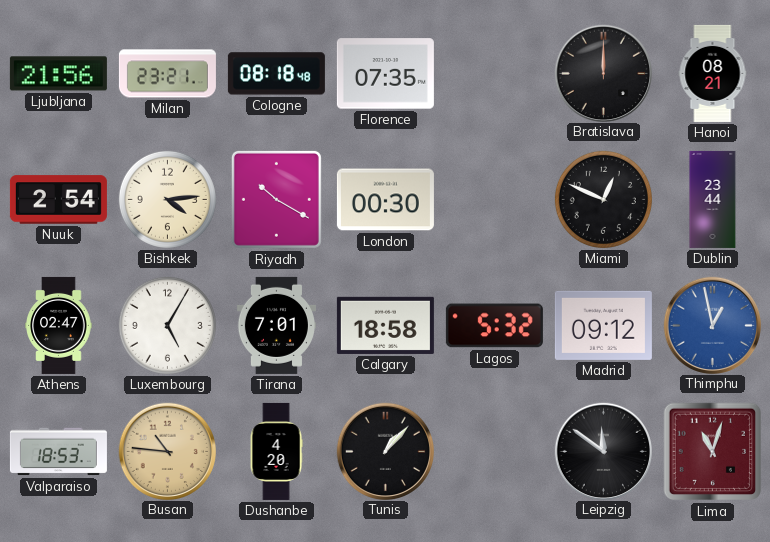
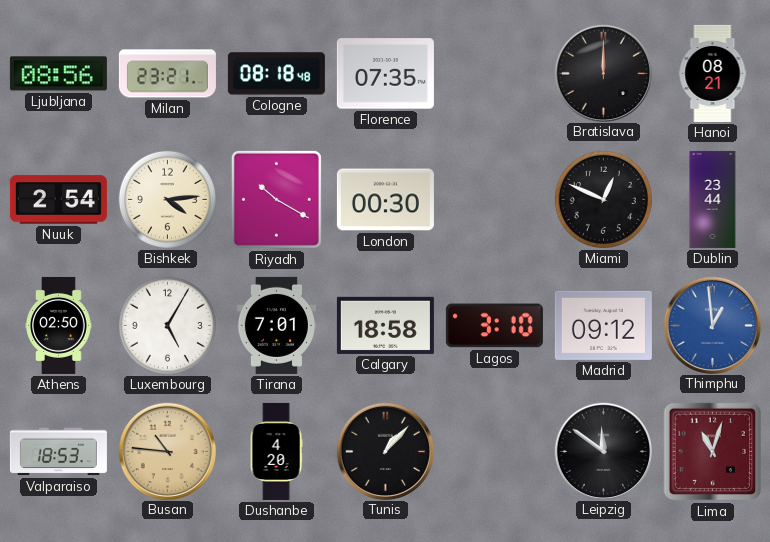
Ljubljana: 21:56 -> 08:56 (58, 74)
Athens: 02:47 -> 02:50 (59, 325)
Lagos: 5:32 -> 3:10 (494, 326)
Thimphu: 12:58 -> 12:59 (712, 325)
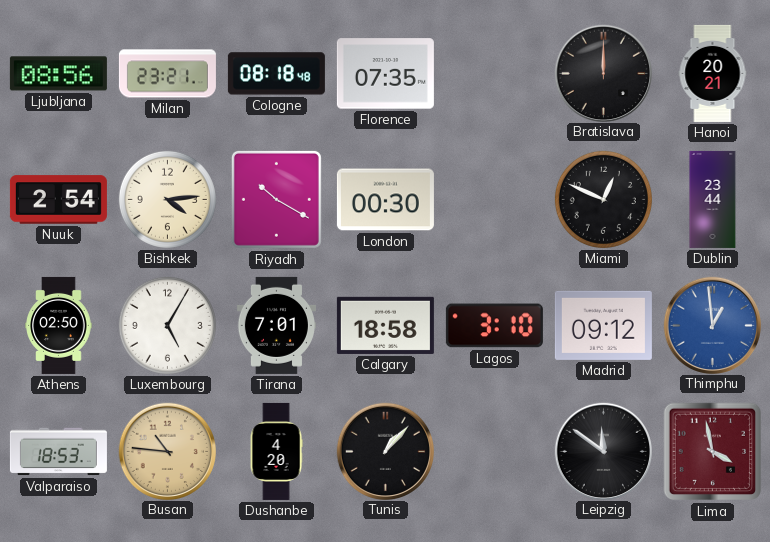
Hanoi: 08:21 -> 20:21 (713, 73)
Lima: 11:03 -> 3:58 (713, 452)
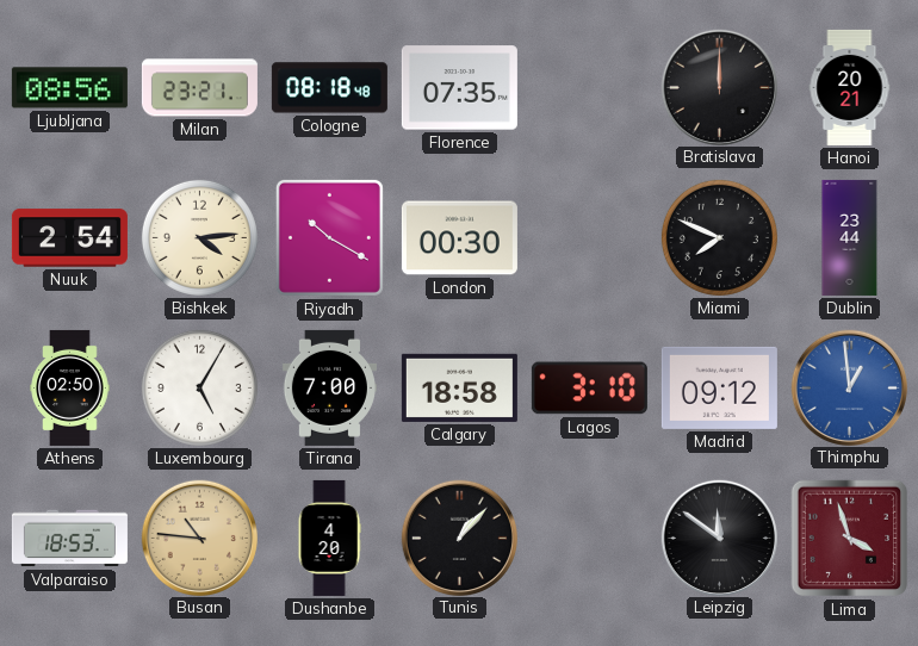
Miami: 12:49 -> 7:49 (719, 237)
Tirana: 7:01 -> 7:00 (329, 387)
Lima: 3:58 -> 3:57 (850, 539)
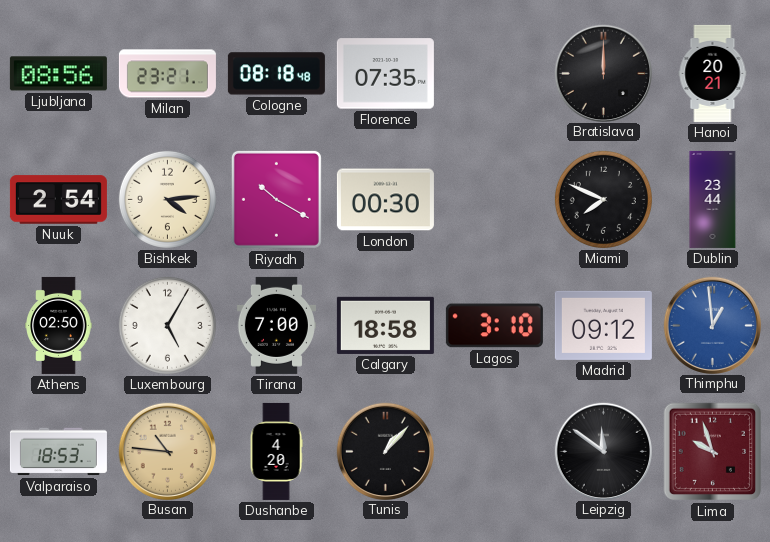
Lima: 3:57 -> 9:57 (713, 452)
